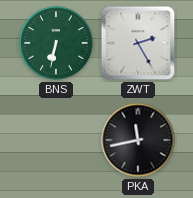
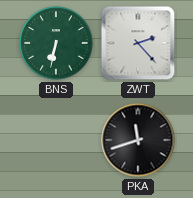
ZWT: 2:25 -> 2:23 (138, 43)
PKA: 11:43 -> 11:42 (138, 140)
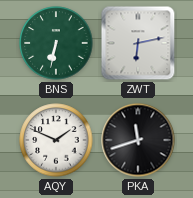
ZWT: 2:23 -> 6:13 (138, 43)
AQY: none -> 1:49 (56, 140)
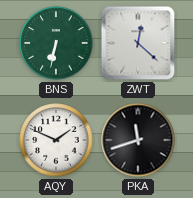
ZWT: 6:13 -> 12:22 (138, 43)
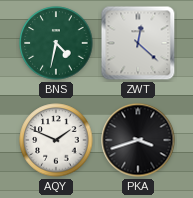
BNS: 6:32 -> 4:32 (56, 43)
PKA: 11:42 -> 3:42 (138, 140)
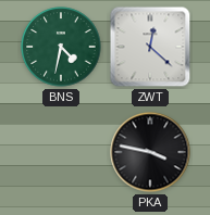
AQY: 1:49 -> none (56, 140)
PKA: 3:42 -> 3:47 (150, 152)
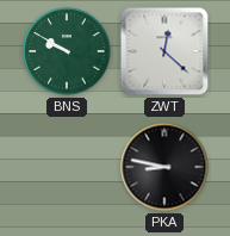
BNS: 4:32 -> 9:50 (67, 51)
PKA: 3:47 -> 8:47 (164, 167)
